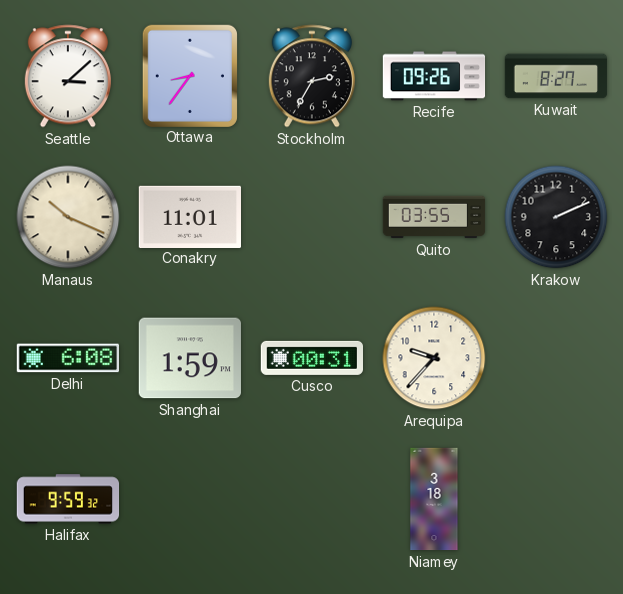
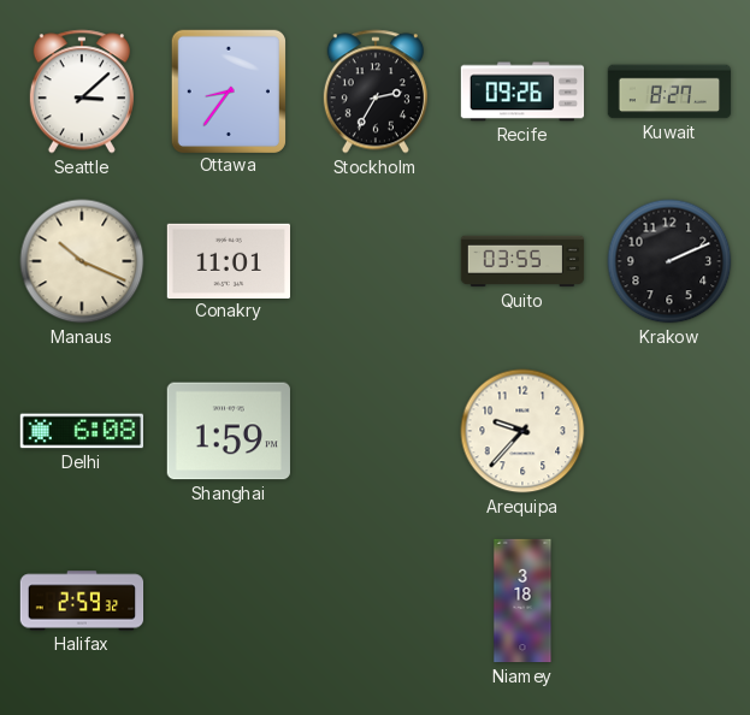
Cusco: 00:31 -> none (311, 358)
Halifax: 9:59 -> 2:59 (82, 601)
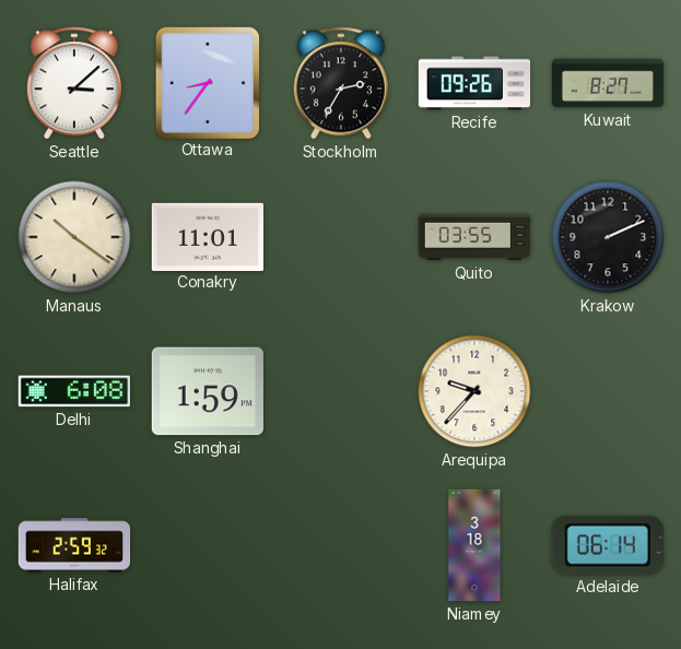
Manaus: 10:19 -> 10:21 (74, 237)
Adelaide: none -> 06:14 (608, 545)
